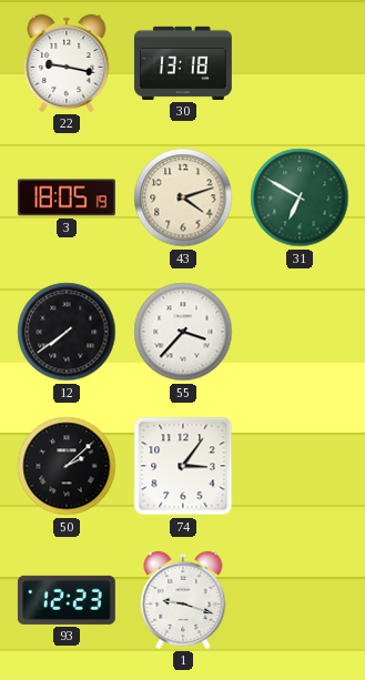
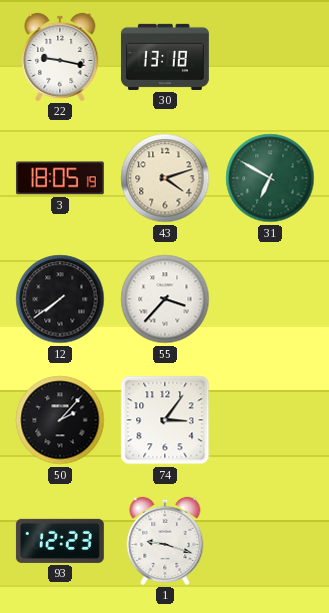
50: 2:08 -> 2:07 (60, 420)
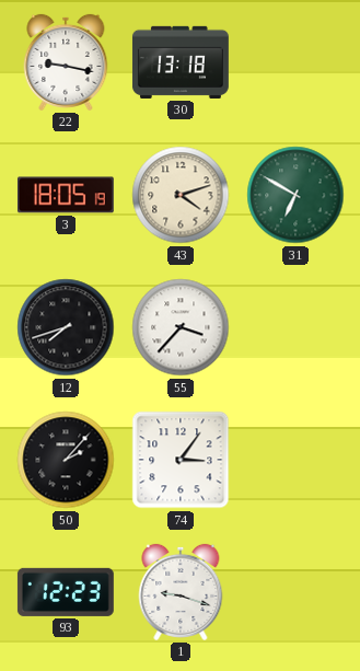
12: 7:39 -> 7:42 (66, 327)
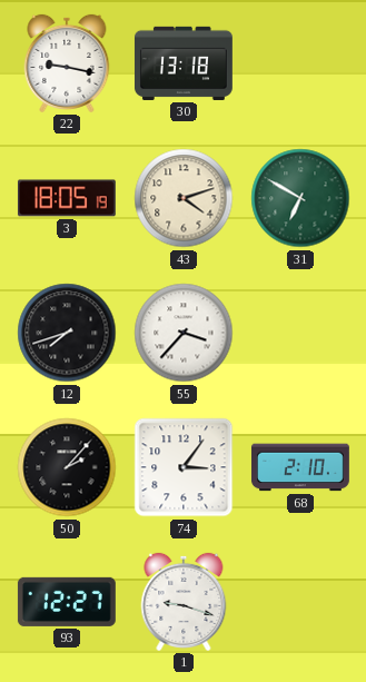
68: none -> 2:10 (300, 467)
93: 12:23 -> 12:27 (67, 602)
